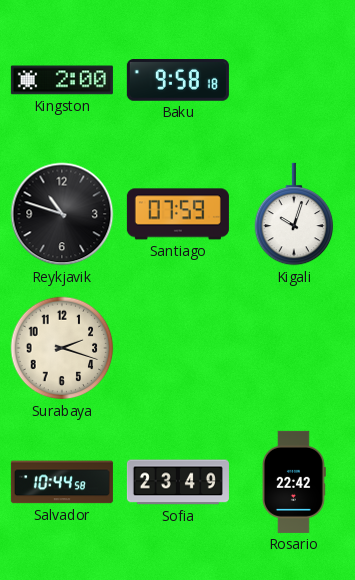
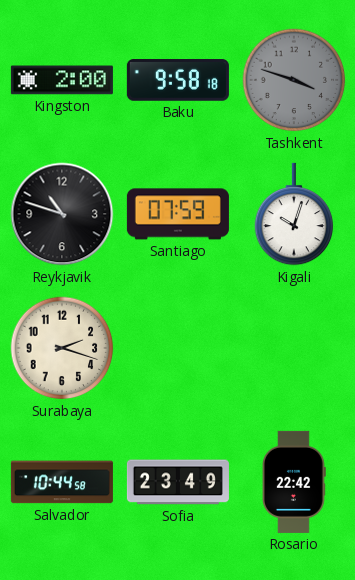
Tashkent: none -> 3:48 (294, 80)
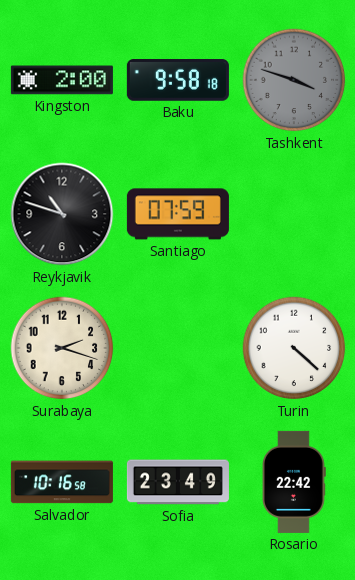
Kigali: 10:03 -> none (294, 214)
Turin: none -> 4:22 (294, 348)
Salvador: 10:44 -> 10:16 (62, 482)
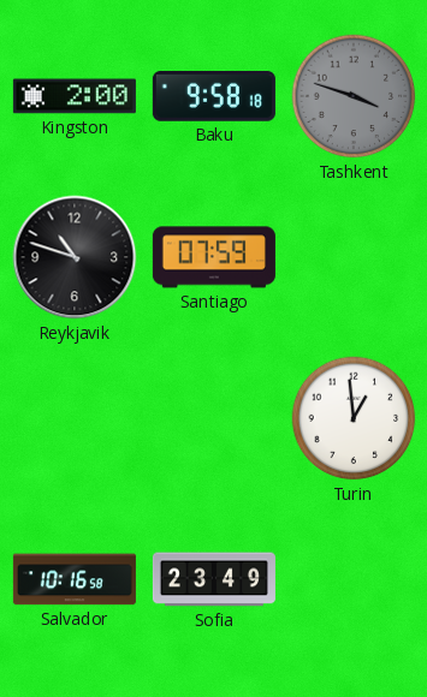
Surabaya: 2:18 -> none (62, 348)
Turin: 4:22 -> 12:59 (354, 418)
Rosario: 22:42 -> none (294, 482)
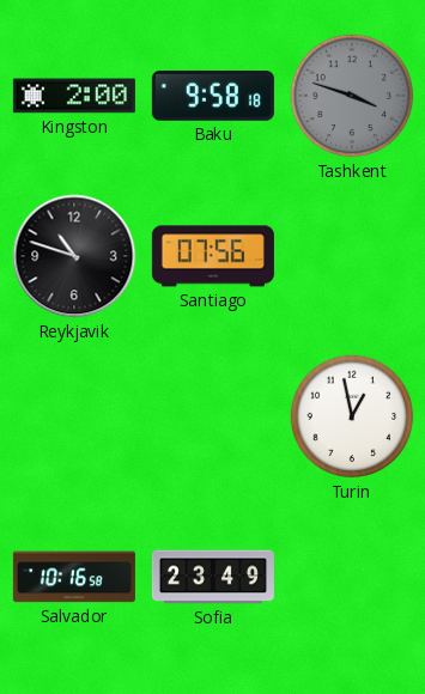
Santiago: 07:59 -> 07:56 (213, 256)
Turin: 12:59 -> 12:58 (352, 416)
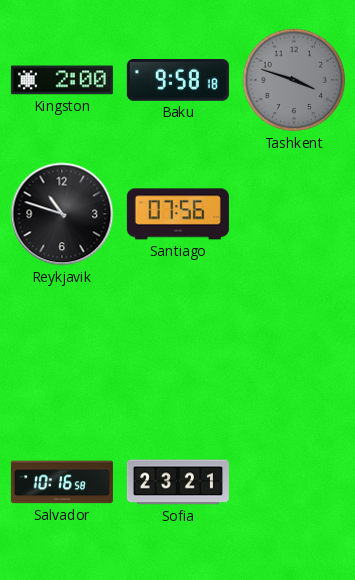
Turin: 12:58 -> none (352, 416)
Sofia: 23:49 -> 23:21 (178, 482)
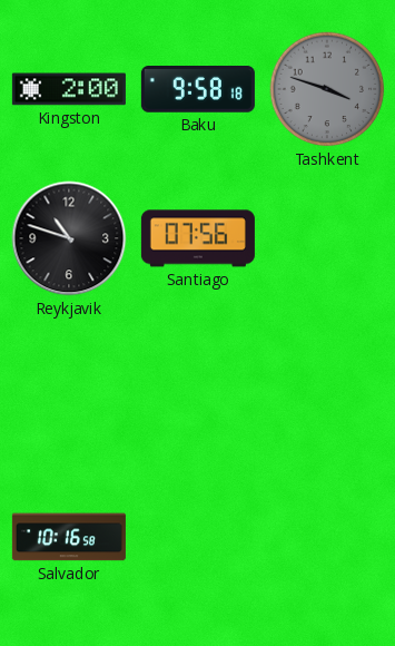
Sofia: 23:21 -> none (178, 482)
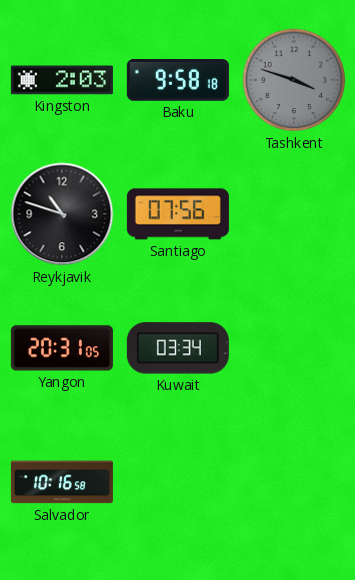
Kingston: 2:00 -> 2:03 (62, 80)
Yangon: none -> 20:31 (62, 348)
Kuwait: none -> 03:34 (178, 348)
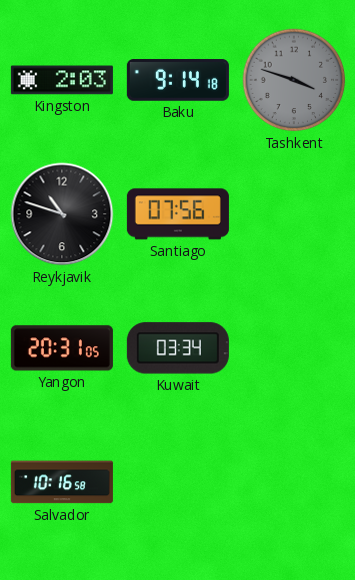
Baku: 9:58 -> 9:14 (178, 81)
